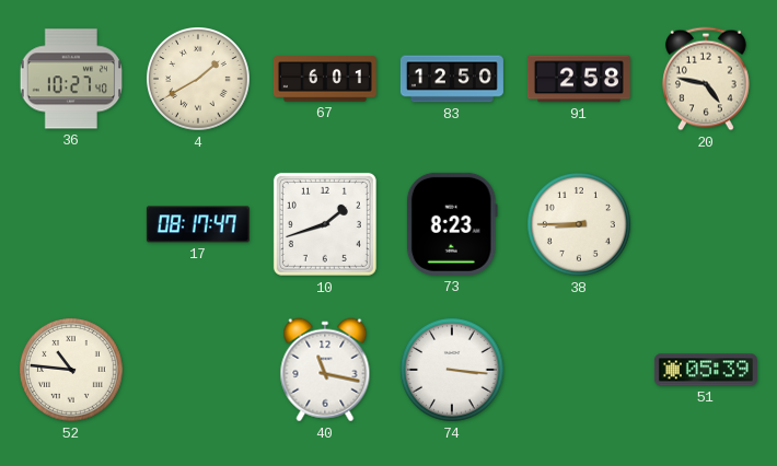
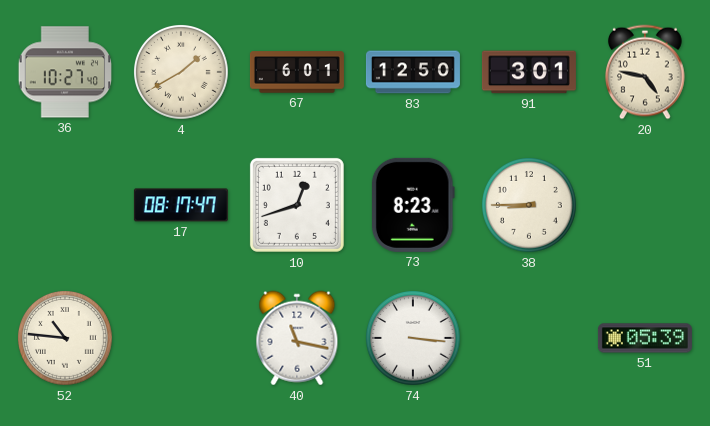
91: 2:58 -> 3:01 (529, 72)
10: 1:42 -> 12:42 (297, 205)
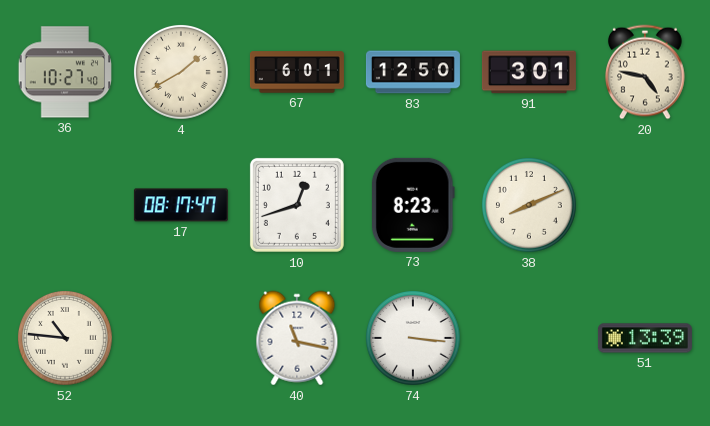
38: 8:45 -> 8:11 (530, 206)
51: 05:39 -> 13:39 (645, 338)
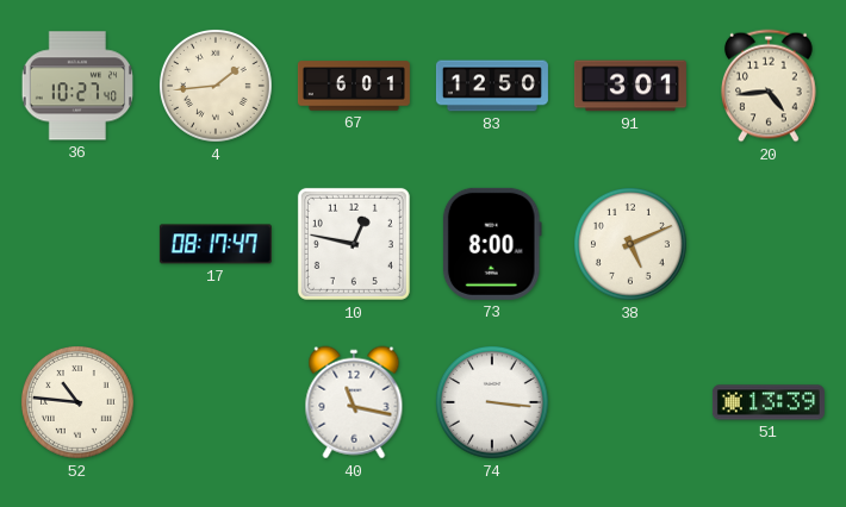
4: 1:40 -> 1:44 (217, 87)
20: 4:47 -> 4:44 (770, 86)
10: 12:42 -> 12:47 (354, 244)
73: 8:23 -> 8:00 (492, 244)
38: 8:11 -> 5:11 (632, 245)
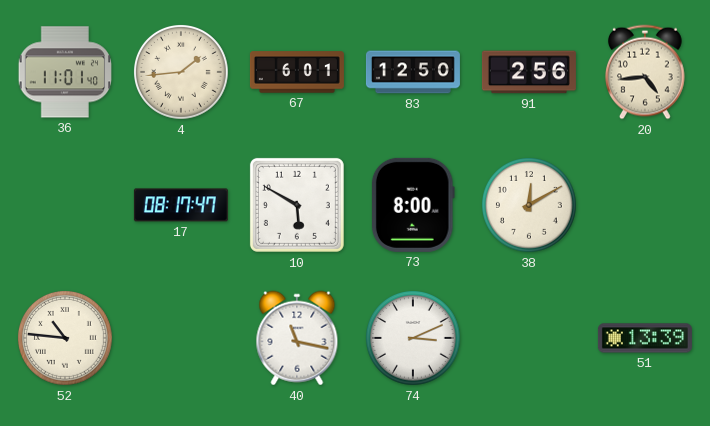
36: 10:27 -> 11:01 (64, 72)
91: 3:01 -> 2:56 (529, 72)
10: 12:47 -> 5:50 (297, 205)
38: 5:11 -> 12:10 (530, 206)
74: 3:16 -> 3:11 (414, 339)
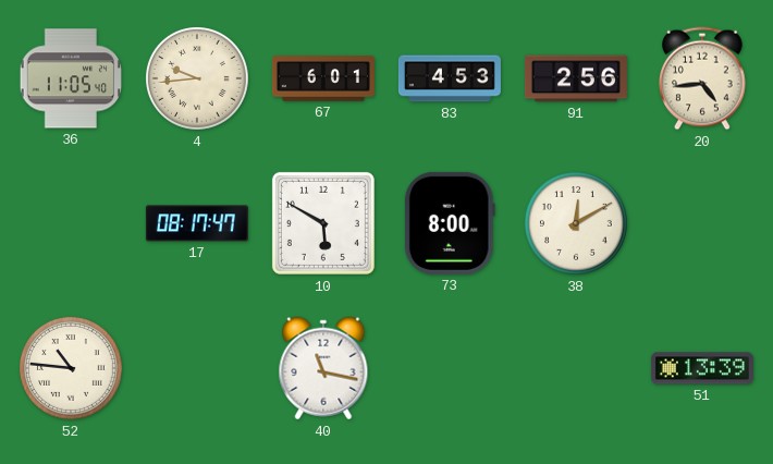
36: 11:01 -> 11:05 (70, 78)
4: 1:44 -> 9:44 (198, 80)
83: 12:50 -> 4:53 (450, 78)
74: 3:11 -> none (414, 339)
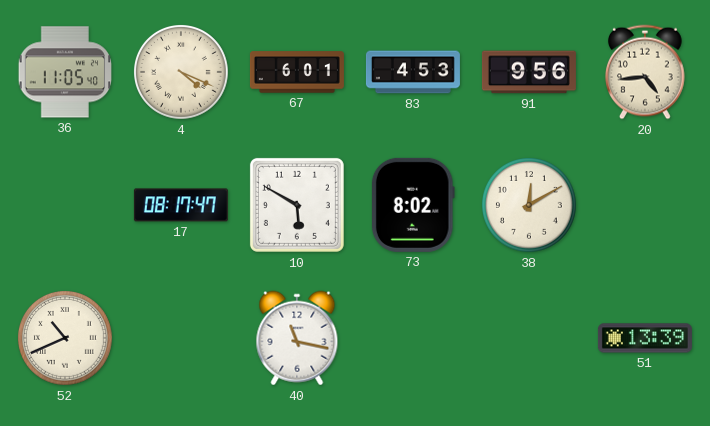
4: 9:44 -> 4:19 (182, 73)
91: 2:56 -> 9:56 (529, 72)
73: 8:00 -> 8:02 (413, 205)
52: 10:46 -> 10:41 (66, 339)
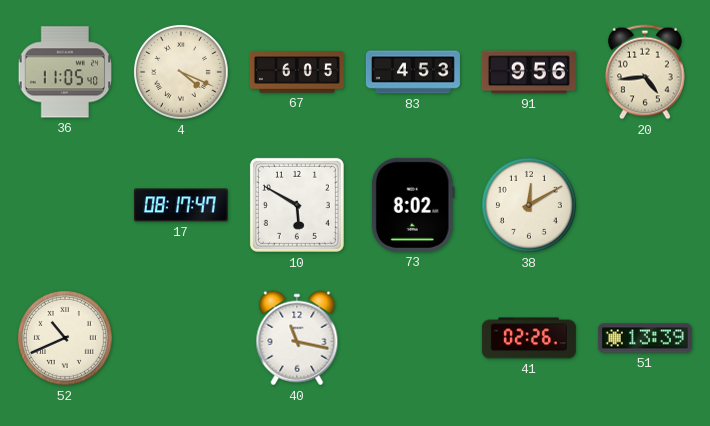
67: 6:01 -> 6:05 (297, 72)
41: none -> 02:26 (529, 338)
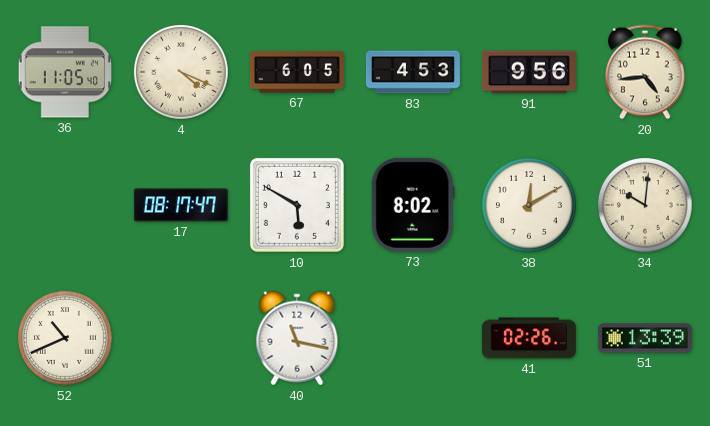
34: none -> 10:01 (646, 206)
